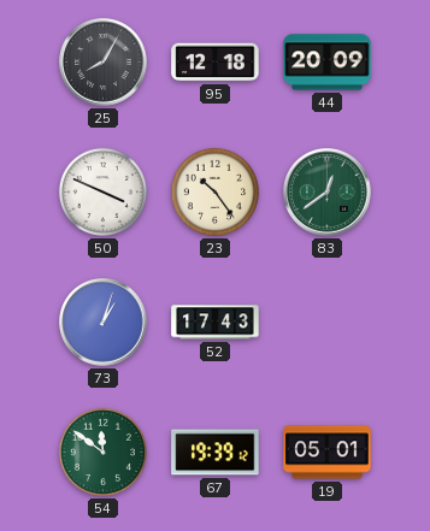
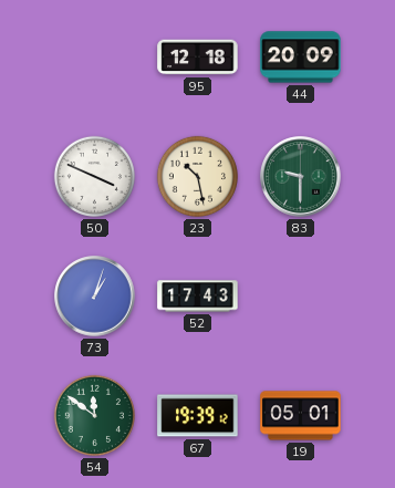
25: 8:05 -> none (104, 63)
23: 10:24 -> 10:28 (197, 176)
83: 12:39 -> 9:30 (301, 177)
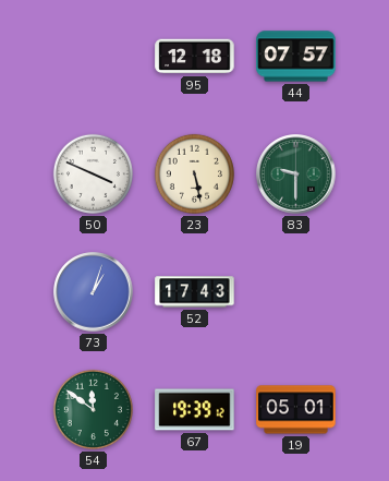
44: 20:09 -> 07:57 (296, 57)
23: 10:28 -> 5:28 (194, 173)
